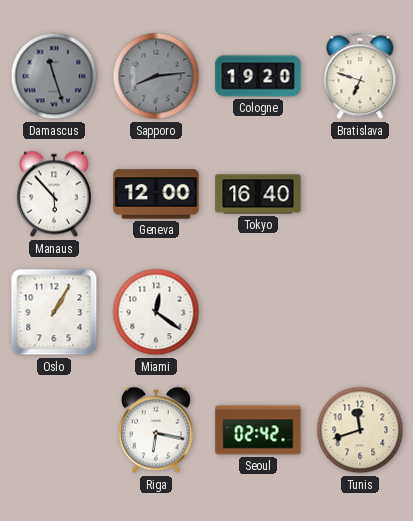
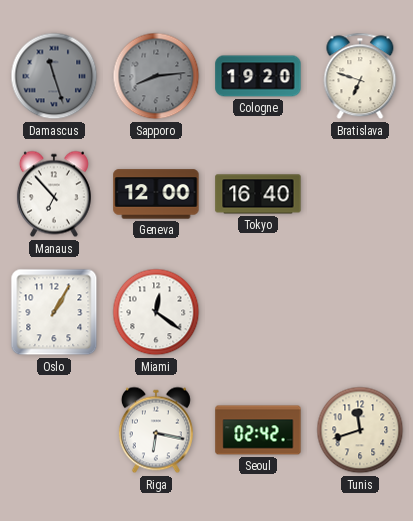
Manaus: 5:53 -> 6:53 (54, 194)
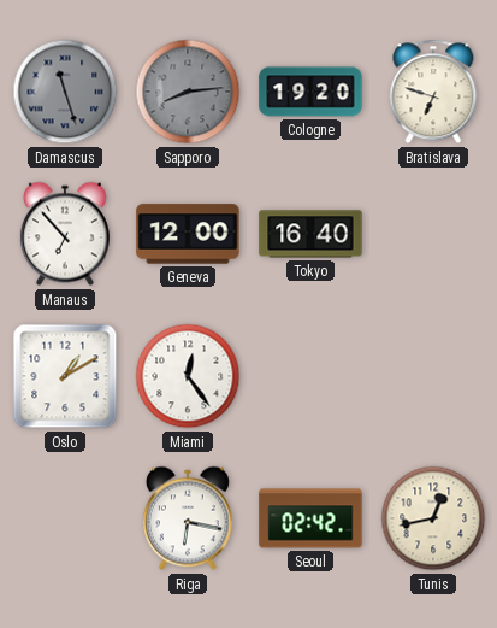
Oslo: 1:05 -> 1:10 (65, 376)
Miami: 12:21 -> 12:24 (188, 376)
Tunis: 11:42 -> 12:43 (433, 518)
